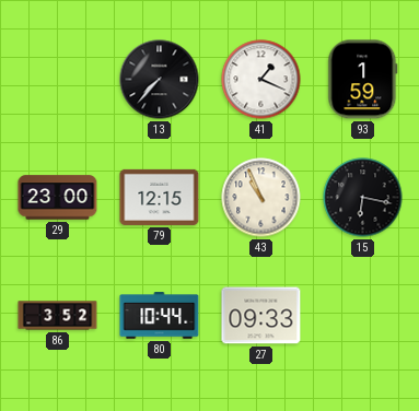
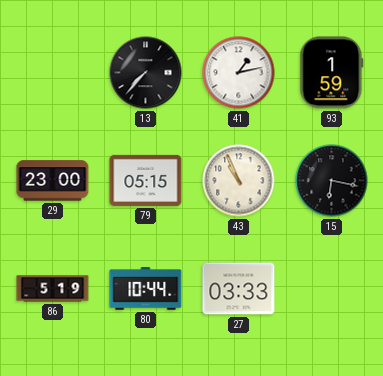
41: 1:19 -> 1:13 (239, 73)
79: 12:15 -> 05:15 (146, 180)
86: 3:52 -> 5:19 (53, 289)
27: 09:33 -> 03:33 (239, 289)
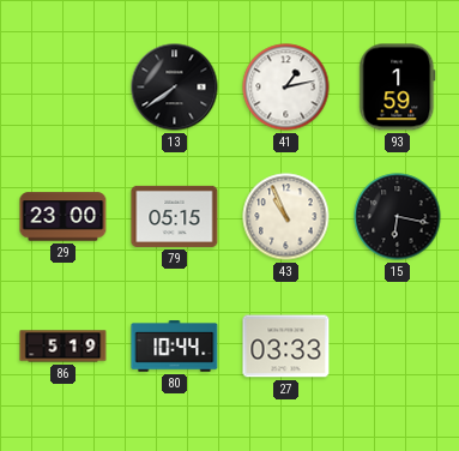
13: 7:37 -> 7:39 (175, 88)
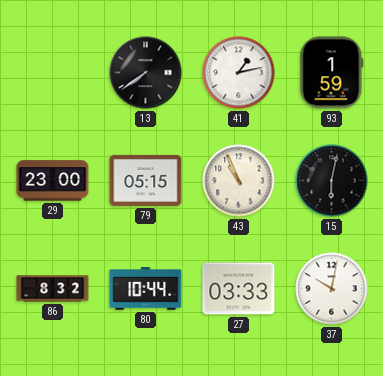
15: 6:17 -> 6:02 (332, 181)
86: 5:19 -> 8:32 (53, 289)
37: none -> 10:02 (332, 289)
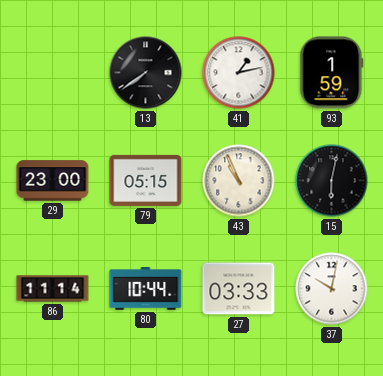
86: 8:32 -> 11:14 (53, 289)
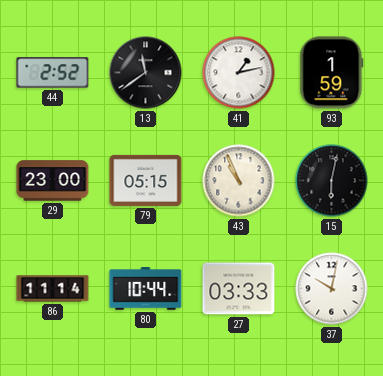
44: none -> 2:52 (53, 73)
13: 7:39 -> 11:39 (146, 73)
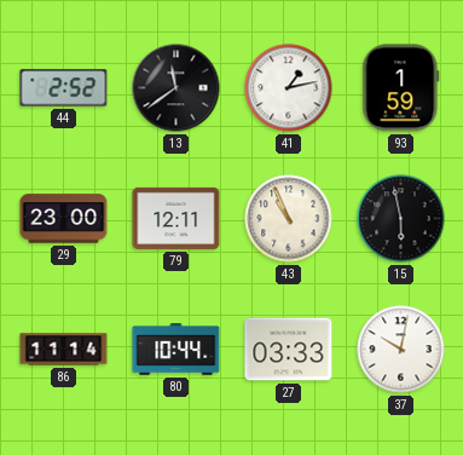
79: 05:15 -> 12:11 (176, 218)
15: 6:02 -> 5:58 (401, 219)
